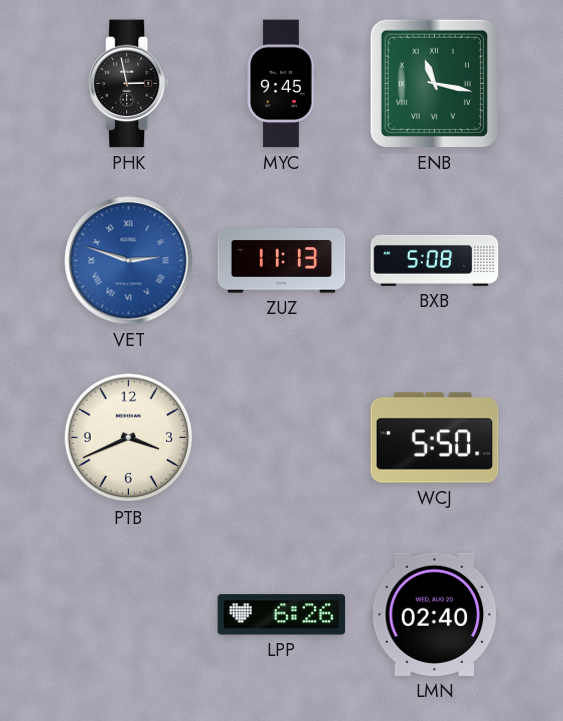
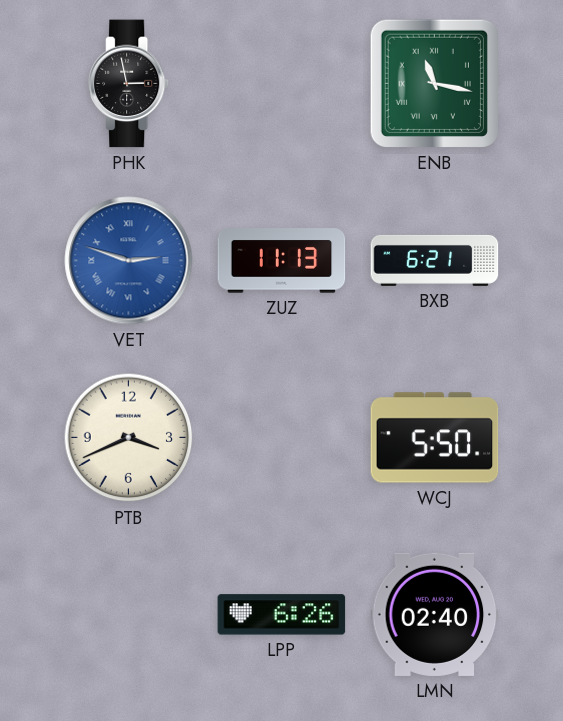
MYC: 9:45 -> none (282, 84)
BXB: 5:08 -> 6:21 (435, 260)
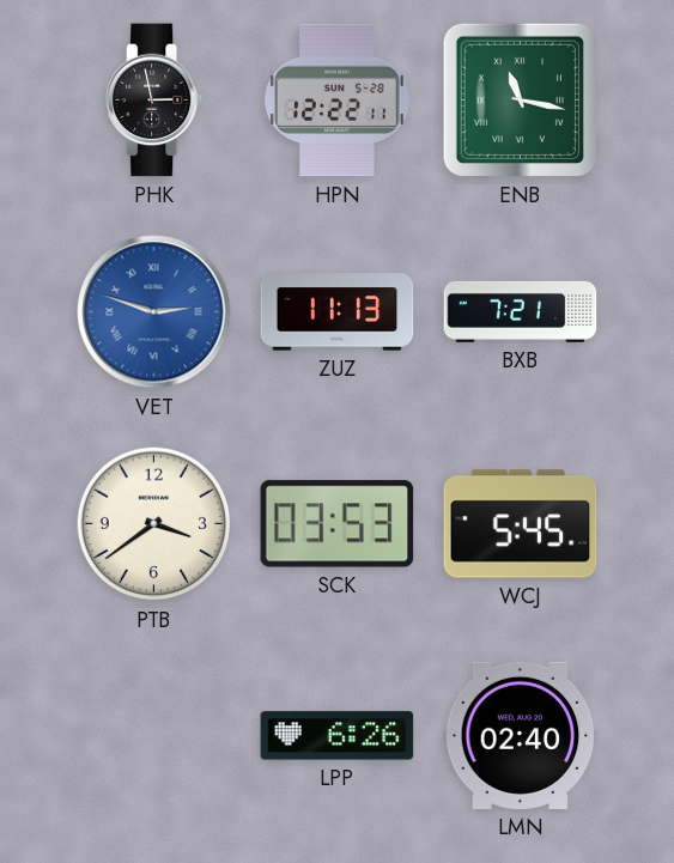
HPN: none -> 12:22 (338, 101)
BXB: 6:21 -> 7:21 (521, 311)
PTB: 3:41 -> 3:39 (154, 524)
SCK: none -> 03:53 (338, 524)
WCJ: 5:50 -> 5:45 (521, 524)
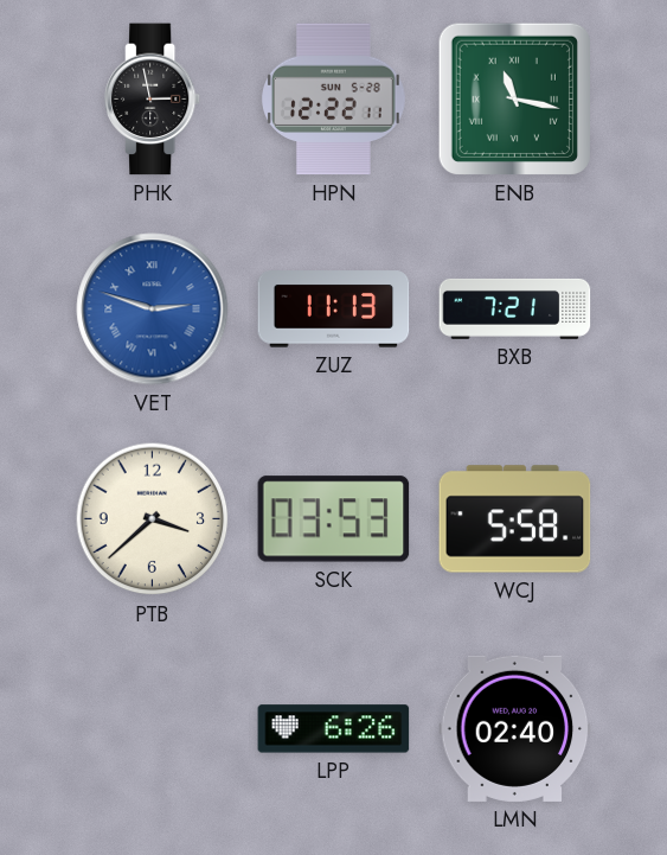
PTB: 3:39 -> 3:38 (153, 519)
WCJ: 5:45 -> 5:58 (515, 519)
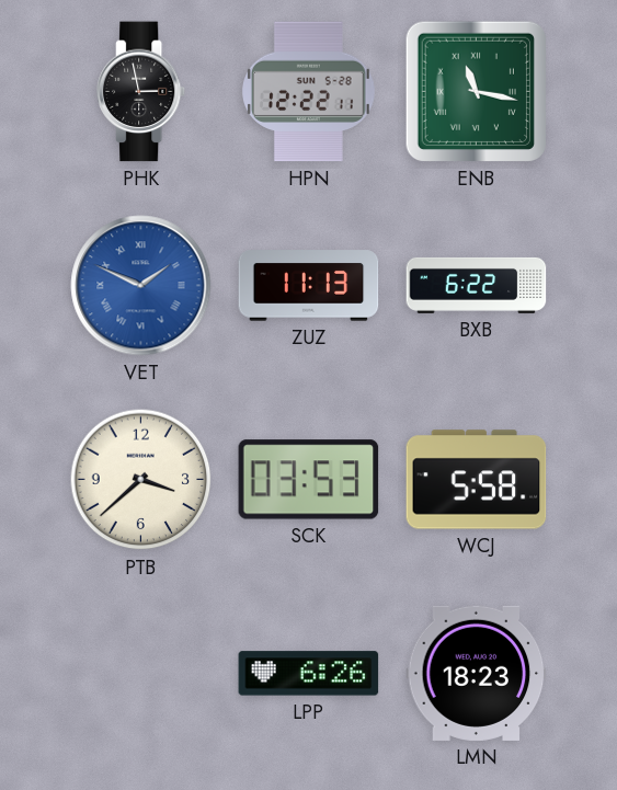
VET: 2:48 -> 1:49 (141, 286)
BXB: 7:21 -> 6:22 (477, 285)
LMN: 02:40 -> 18:23 (477, 673)
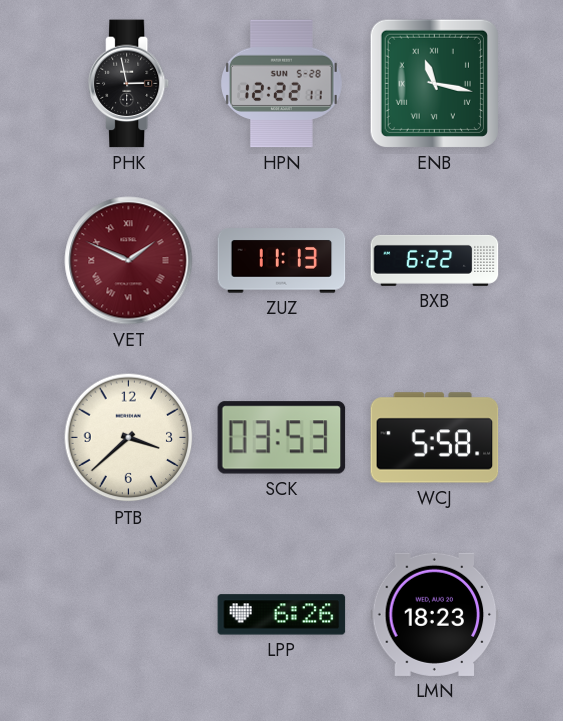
VET dial: blue -> burgundy (129, 261)
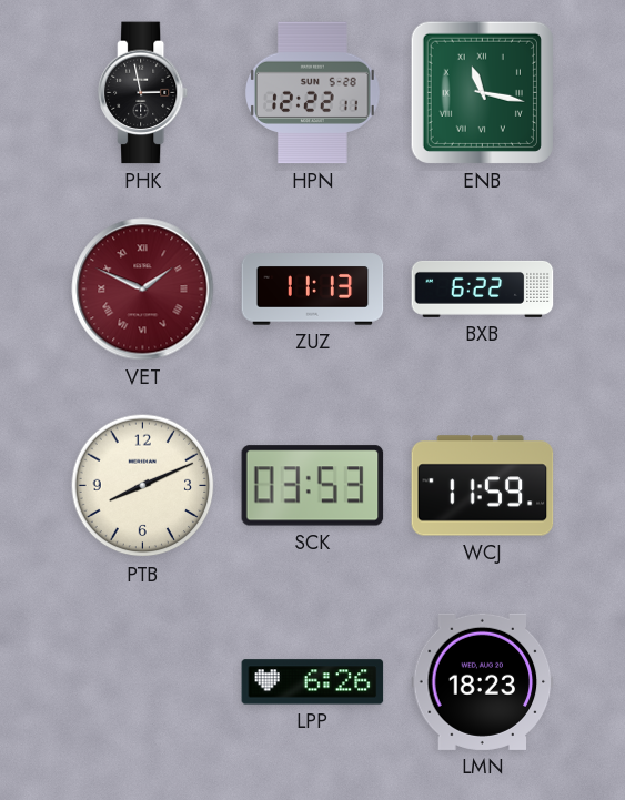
PTB: 3:38 -> 8:11 (143, 486)
WCJ: 5:58 -> 11:59 (483, 486)
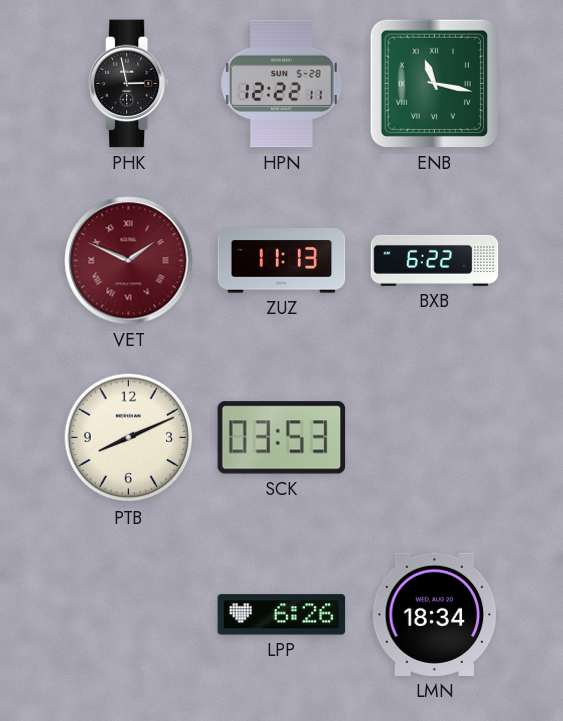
WCJ: 11:59 -> none (483, 486)
LMN: 18:23 -> 18:34 (435, 614)
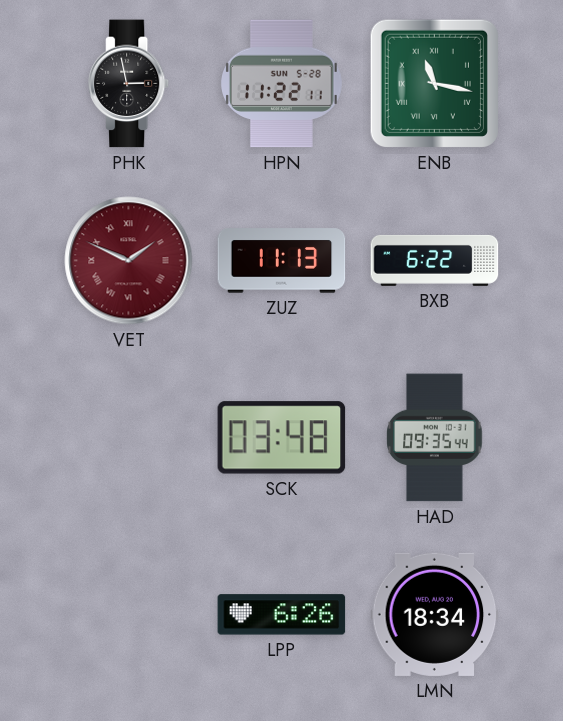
HPN: 12:22 -> 11:22 (282, 84)
PTB: 8:11 -> none (129, 438)
SCK: 03:53 -> 03:48 (282, 438)
HAD: none -> 09:35 (435, 438)
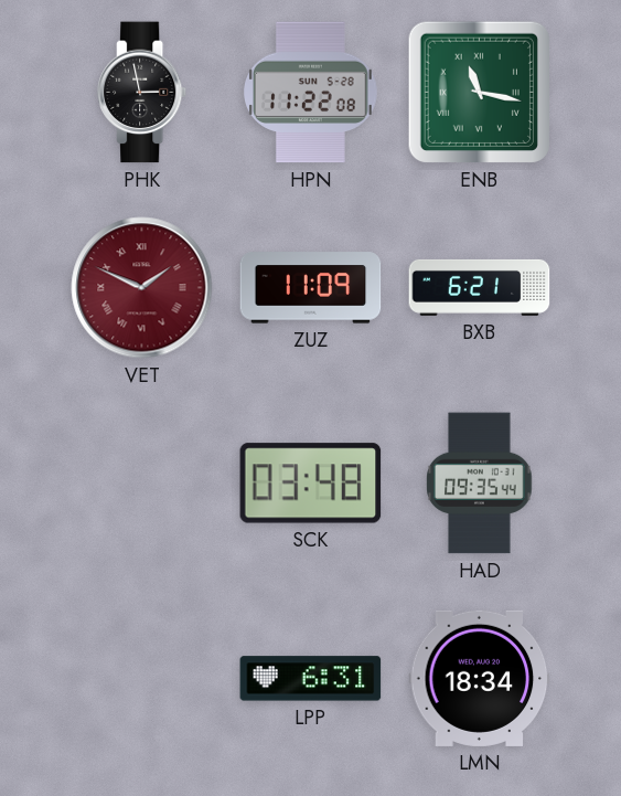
HPN: 11:22:11 -> 11:22:08 (311, 93)
ZUZ: 11:13 -> 11:09 (311, 288)
BXB: 6:22 -> 6:21 (480, 287)
LPP: 6:26 -> 6:31 (311, 679)
